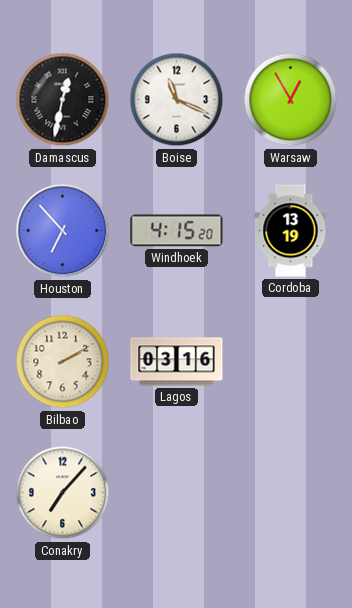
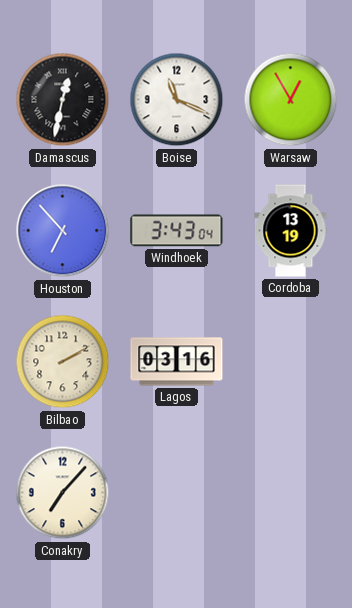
Windhoek: 4:15 -> 3:43 (177, 231)
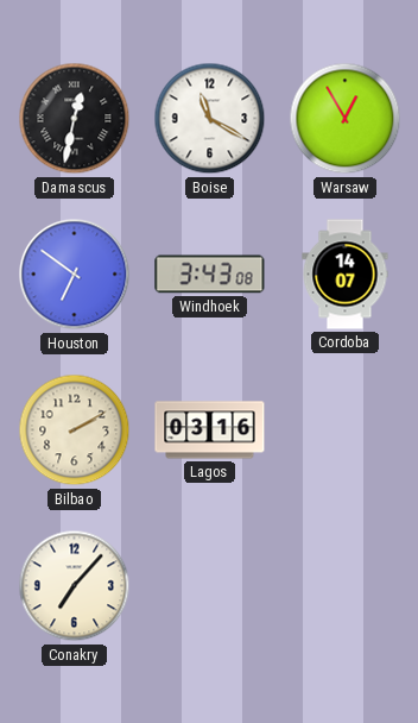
Boise: 11:19 -> 11:20 (210, 119)
Houston: 6:53 -> 6:51 (75, 275)
Windhoek: 3:43:04 -> 3:43:08 (210, 275)
Cordoba: 13:19 -> 14:07 (346, 275)
